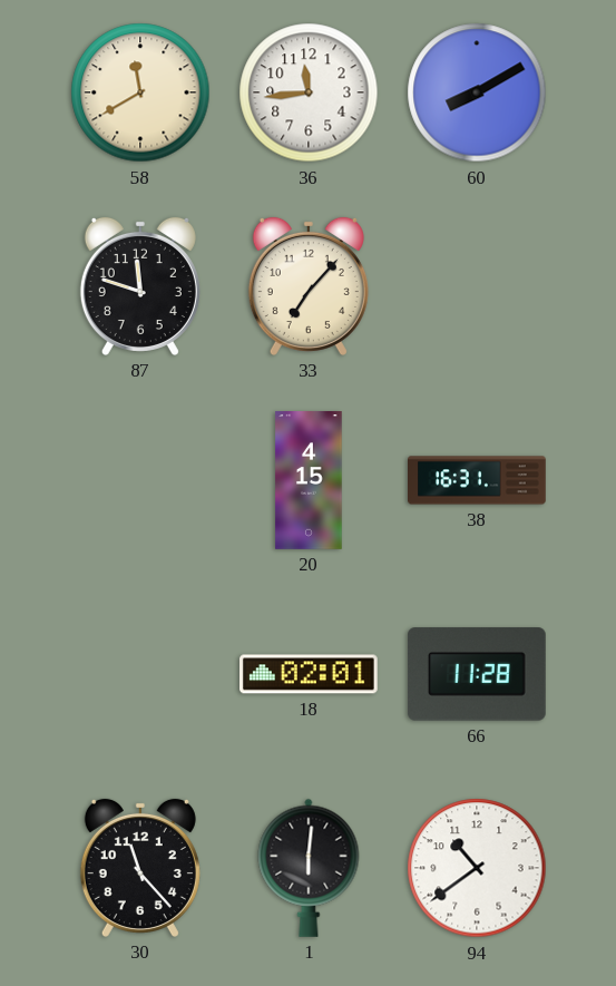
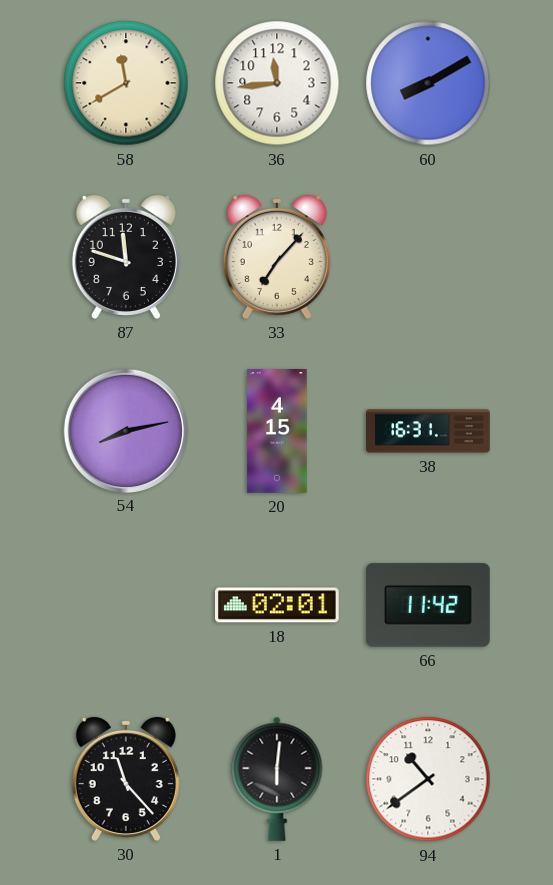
54: none -> 8:13 (125, 430)
66: 11:28 -> 11:42 (428, 605)
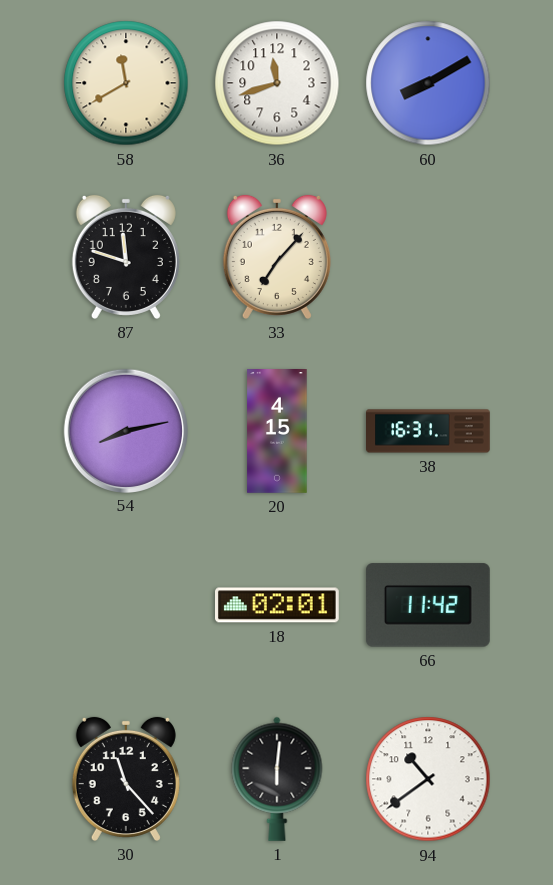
36: 11:44 -> 11:42 (277, 83)
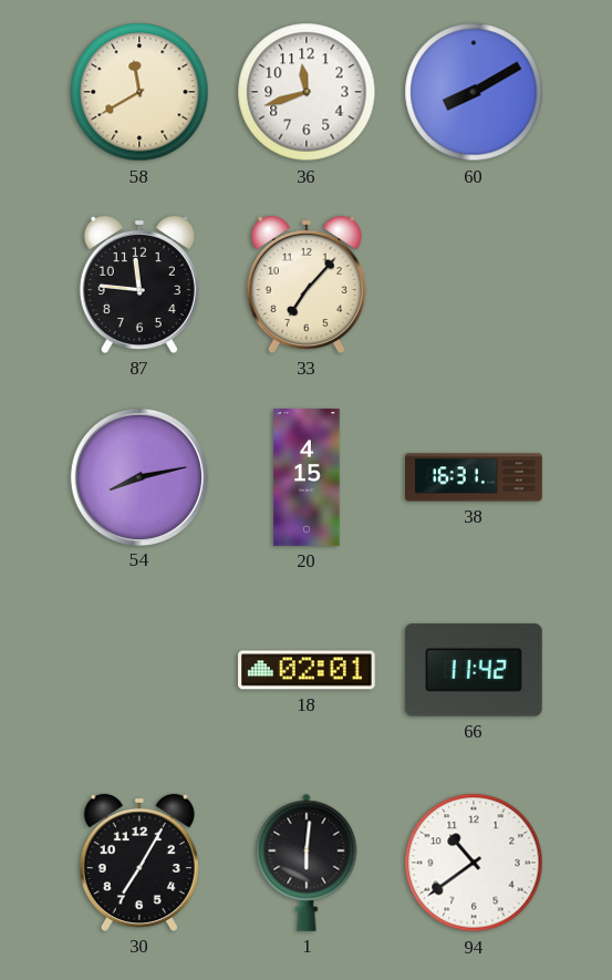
87: 11:48 -> 11:46 (139, 285)
30: 11:23 -> 7:05 (139, 863)
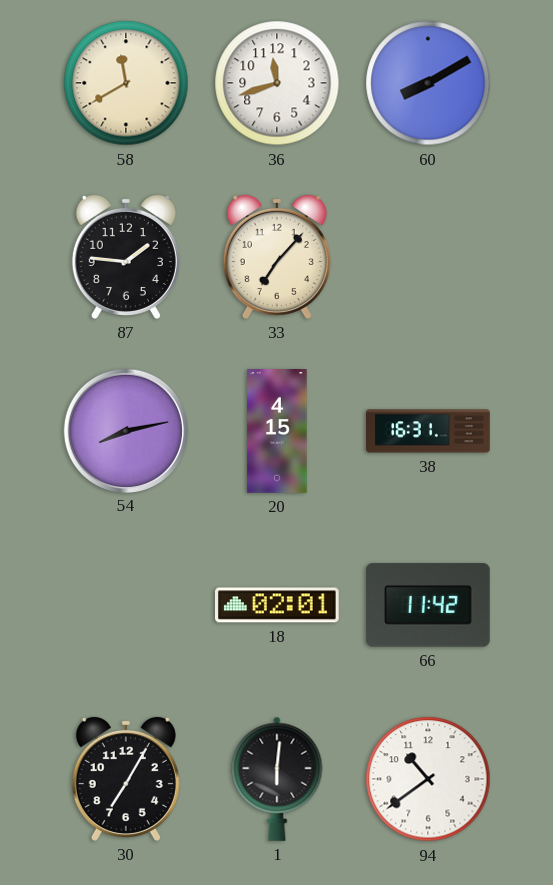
87: 11:46 -> 1:46 (126, 257)
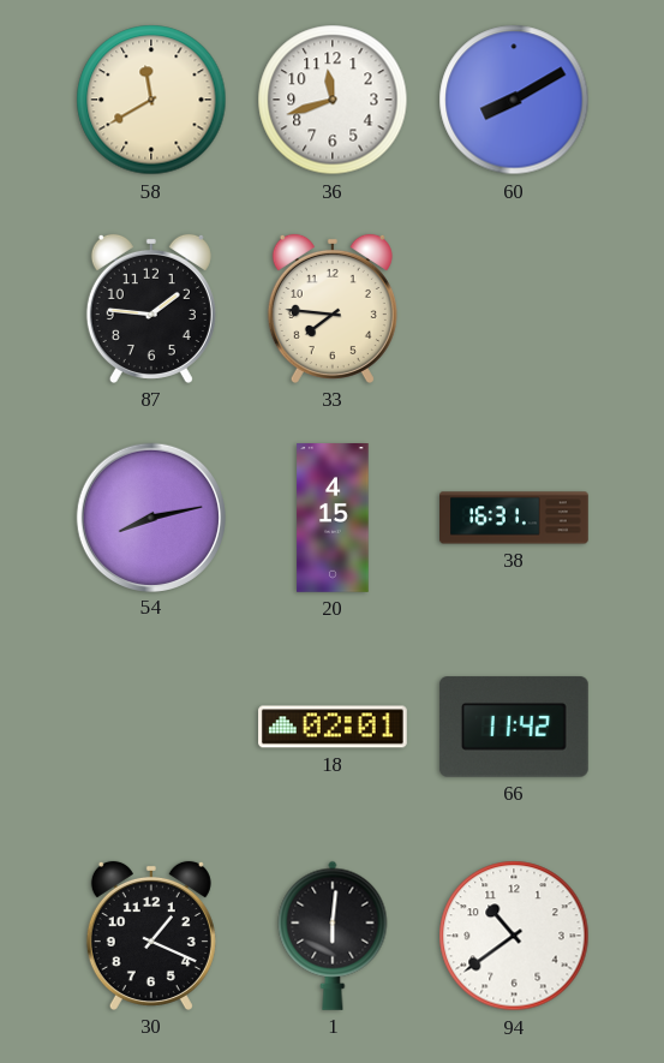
33: 7:07 -> 7:46 (333, 309)
30: 7:05 -> 1:19 (151, 936)
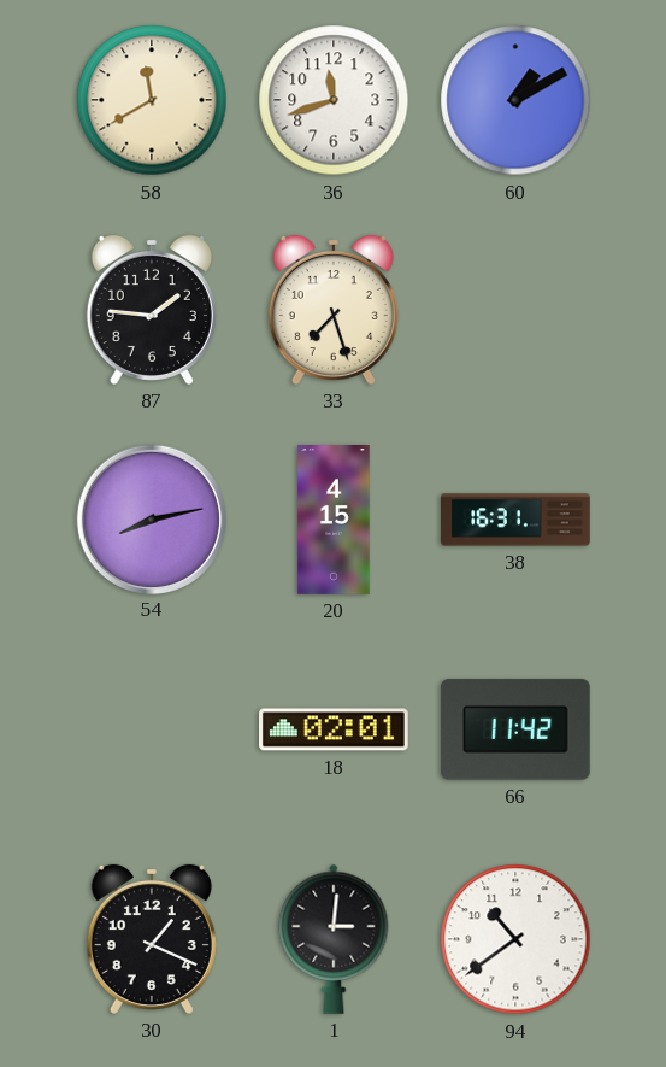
60: 8:10 -> 1:10 (515, 100)
33: 7:46 -> 7:27 (334, 310)
1: 6:01 -> 3:01 (334, 939)
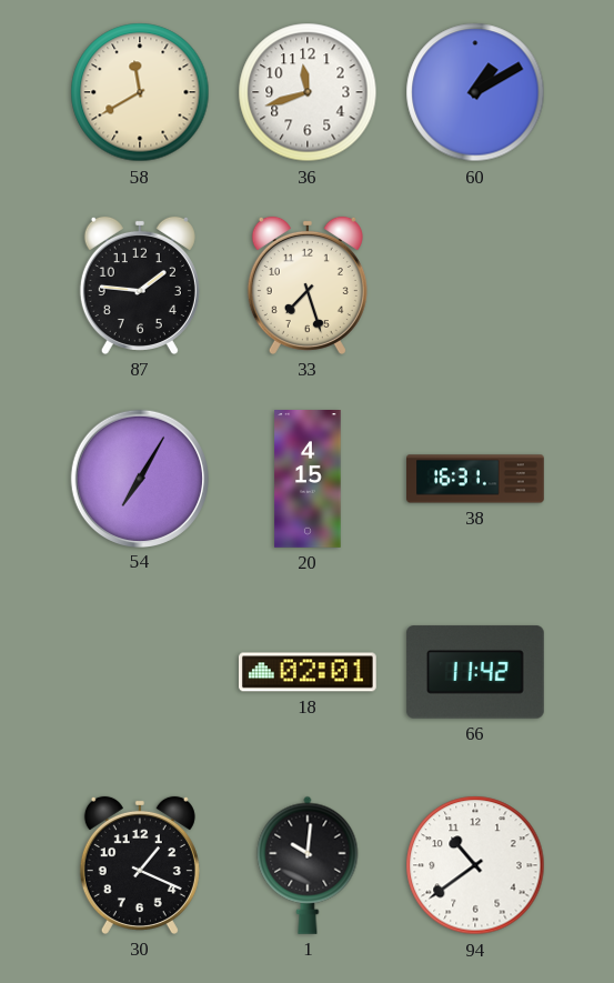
54: 8:13 -> 7:05 (139, 478)
1: 3:01 -> 10:01 (308, 865)
